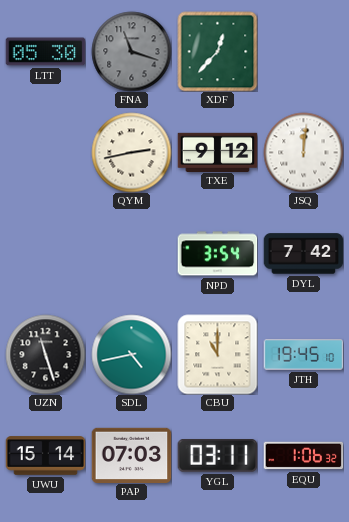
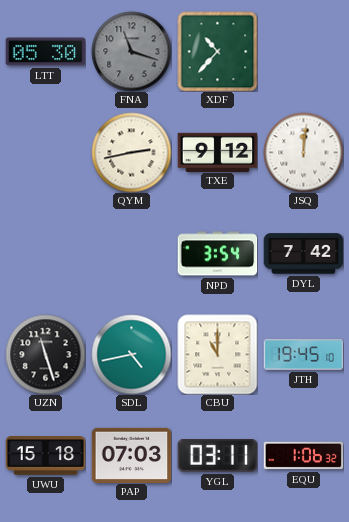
XDF: 12:37 -> 10:37 (217, 51)
UWU: 15:14 -> 15:18 (45, 456)
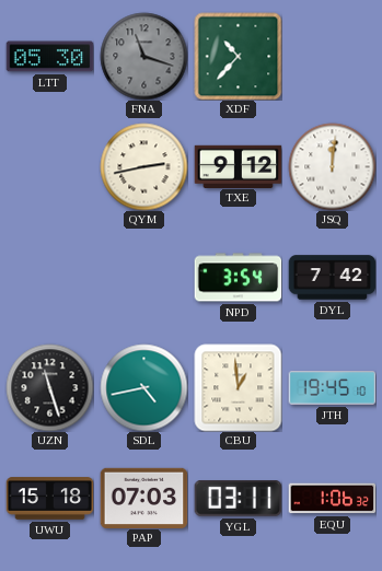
CBU: 11:00 -> 12:59 (238, 387)
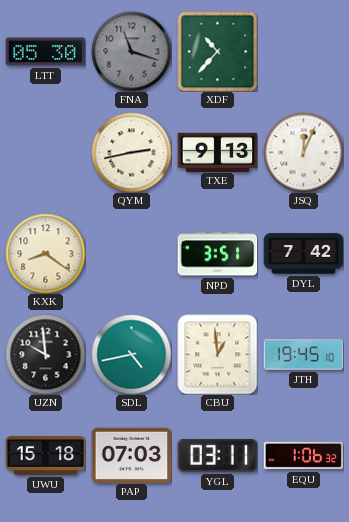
TXE: 9:12 -> 9:13 (217, 152)
JSQ: 12:01 -> 12:04 (303, 152)
KXK: none -> 8:21 (45, 253)
NPD: 3:54 -> 3:51 (217, 254)
UZN: 11:27 -> 9:59 (45, 354)
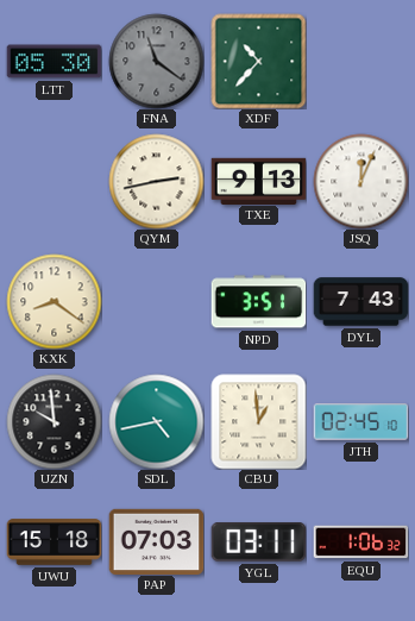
FNA: 11:18 -> 11:21 (156, 61)
DYL: 7:42 -> 7:43 (360, 302)
JTH: 19:45 -> 02:45 (360, 422)
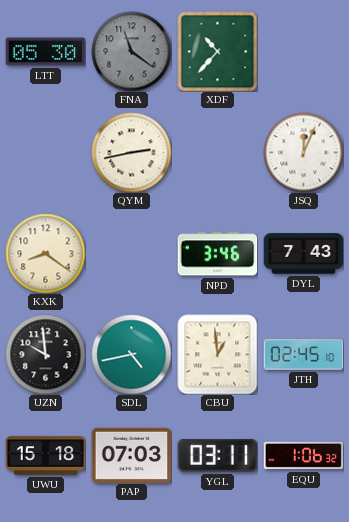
TXE: 9:13 -> none (258, 181)
NPD: 3:51 -> 3:46 (217, 254)
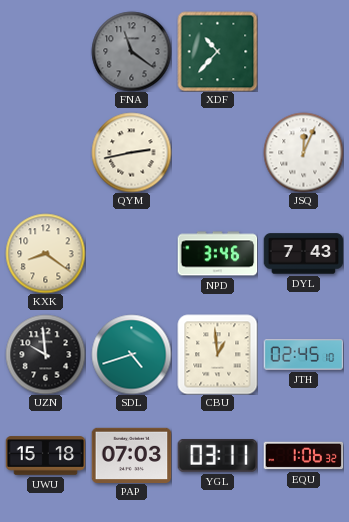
LTT: 05:30 -> none (45, 52)
SDL: 4:43 -> 4:42 (131, 354)
